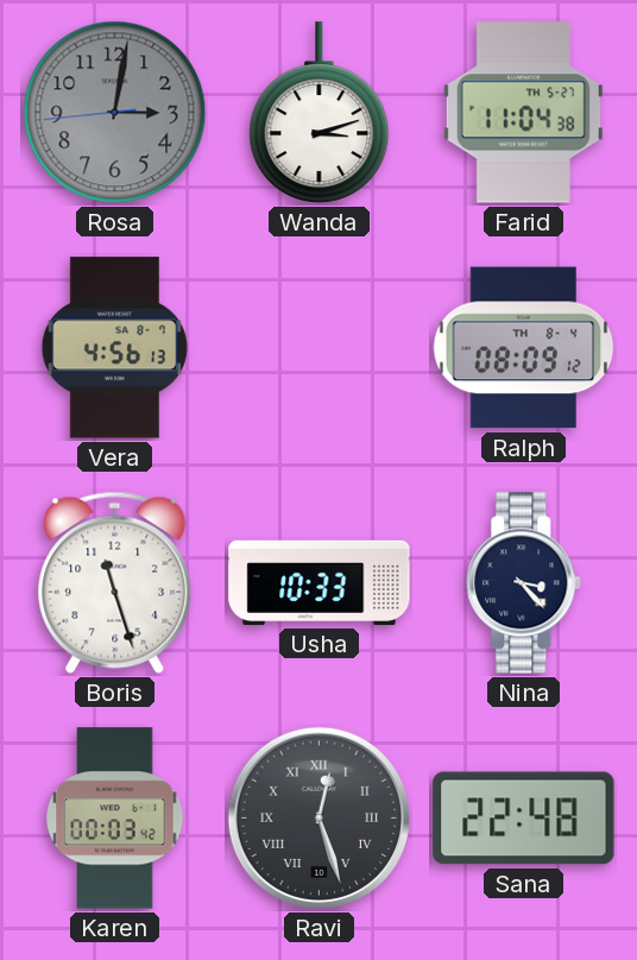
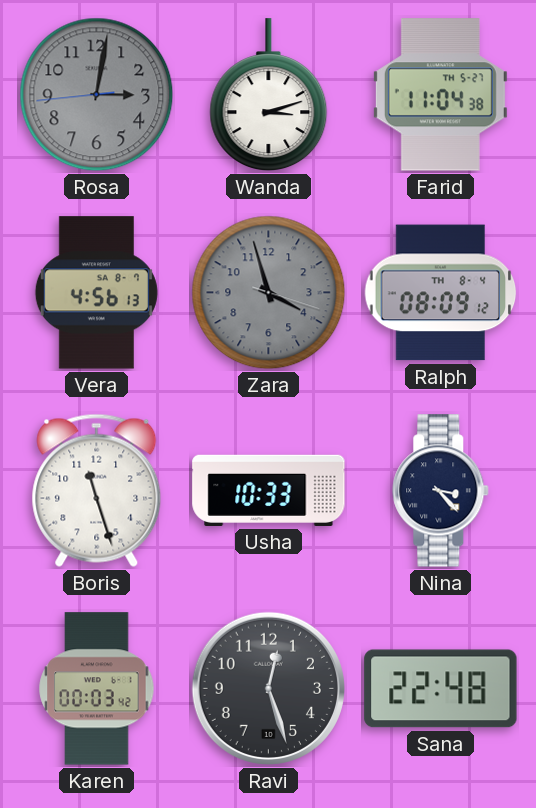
Zara: none -> 3:57 (269, 293)
Ravi numerals: Roman -> Arabic (268, 688)
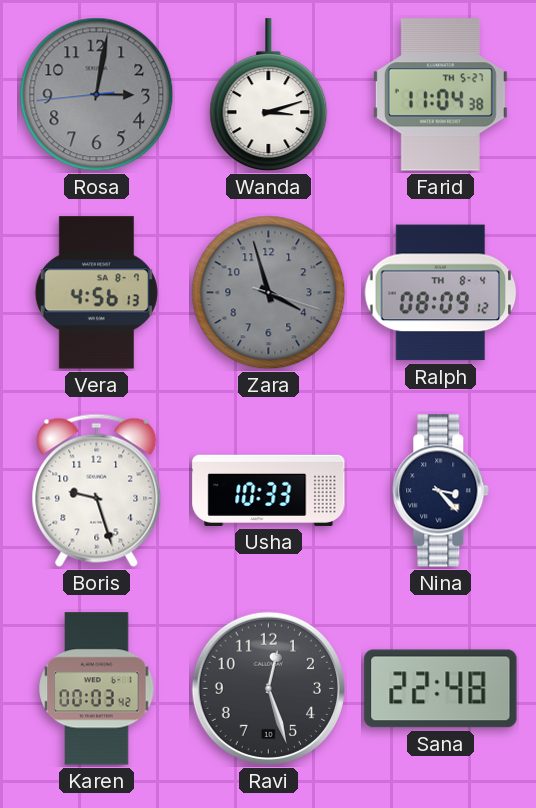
Boris: 11:27 -> 9:27 (97, 490)
